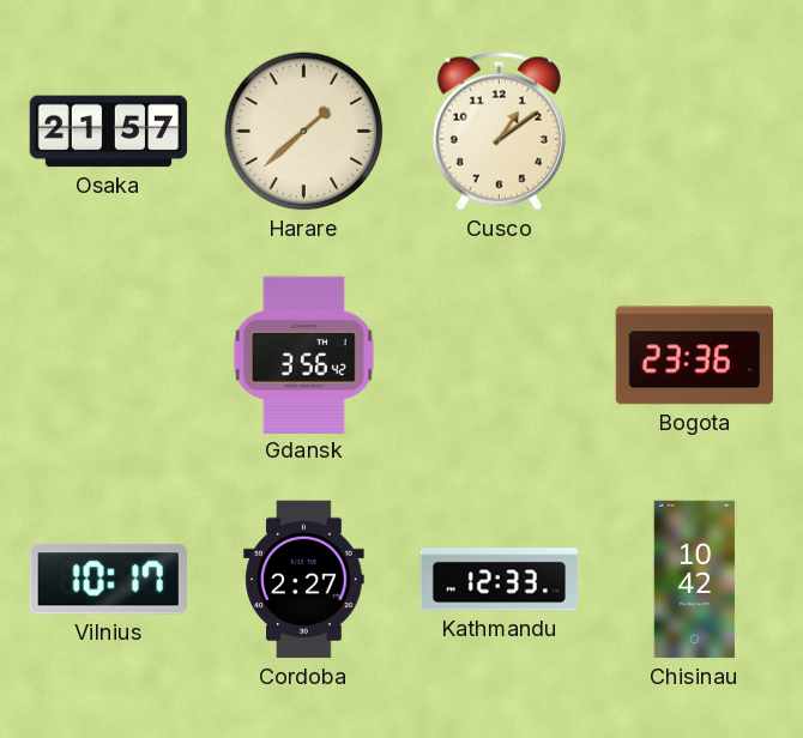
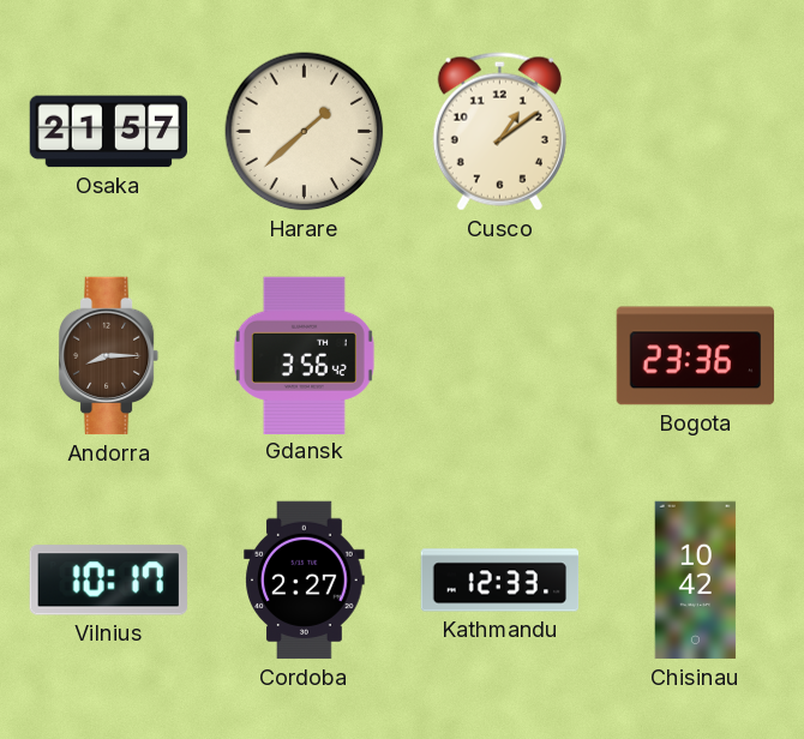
Andorra: none -> 8:15 (109, 356)
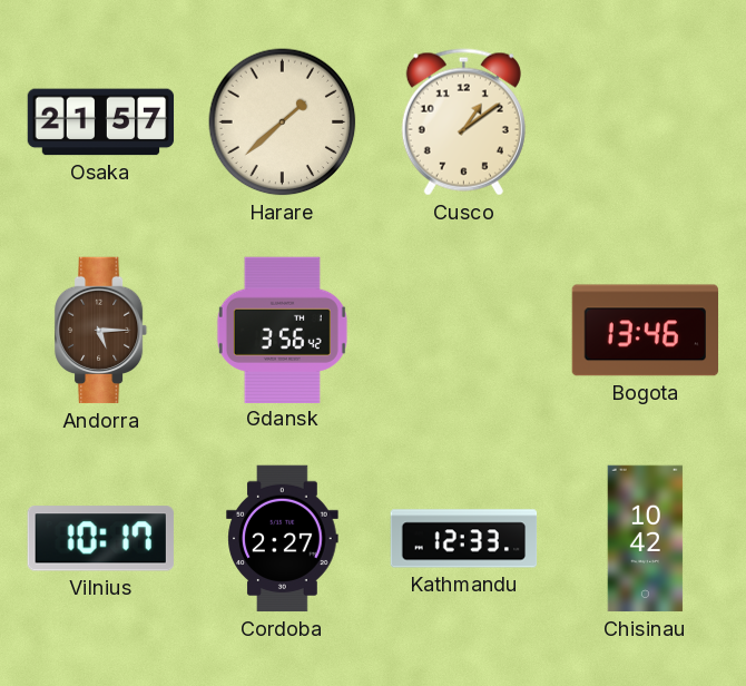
Andorra: 8:15 -> 5:15 (101, 331)
Bogota: 23:36 -> 13:46 (646, 331)
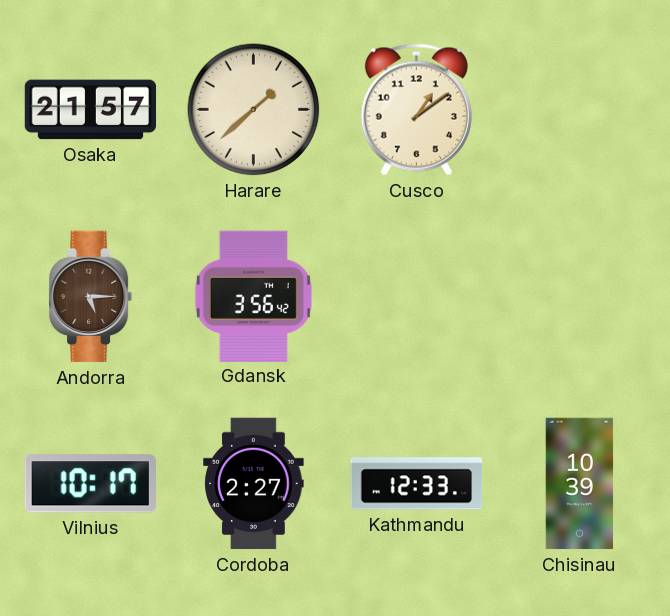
Bogota: 13:46 -> none (646, 331)
Chisinau: 10:42 -> 10:39 (580, 484)
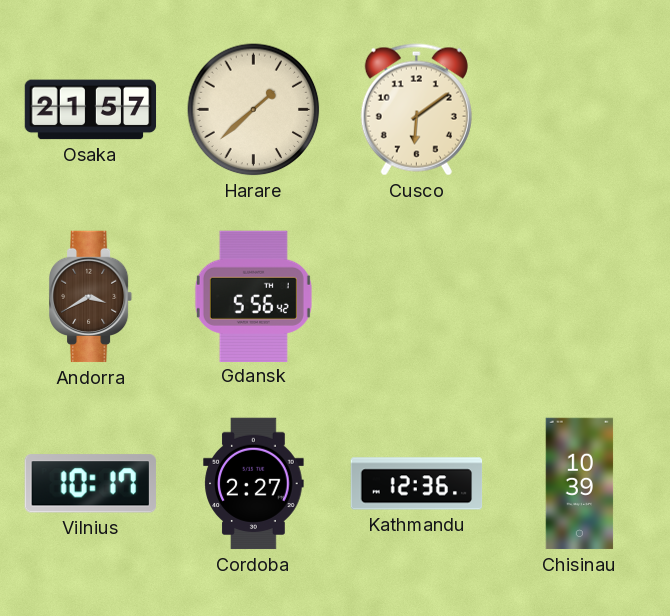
Cusco: 1:09 -> 6:09 (416, 110)
Andorra: 5:15 -> 3:40 (91, 297)
Gdansk: 3:56 -> 5:56 (253, 296)
Kathmandu: 12:33 -> 12:36 (417, 484)
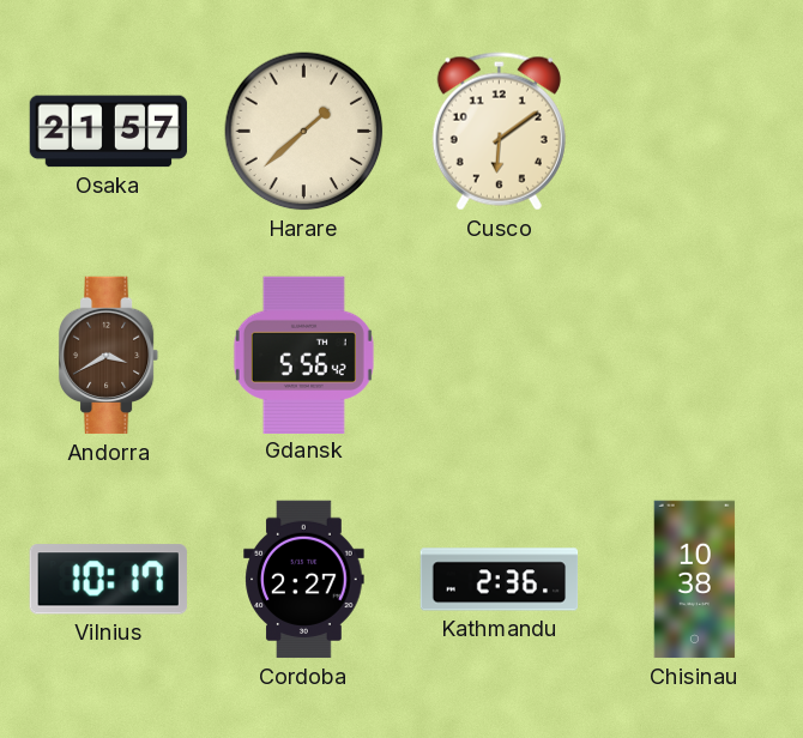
Kathmandu: 12:36 -> 2:36 (500, 580)
Chisinau: 10:39 -> 10:38 (695, 580)
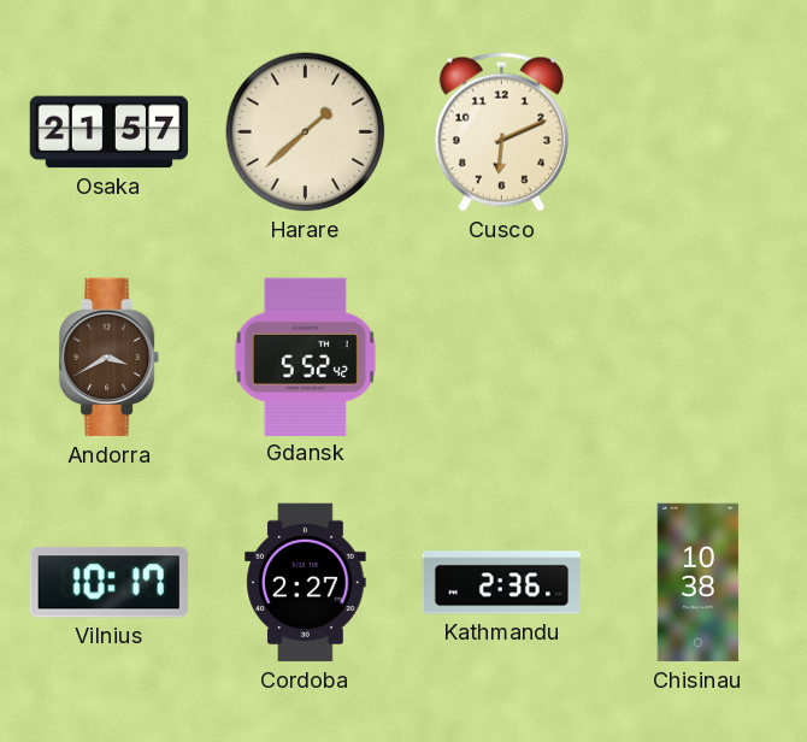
Cusco: 6:09 -> 6:11 (501, 132)
Gdansk: 5:56 -> 5:52 (305, 357)
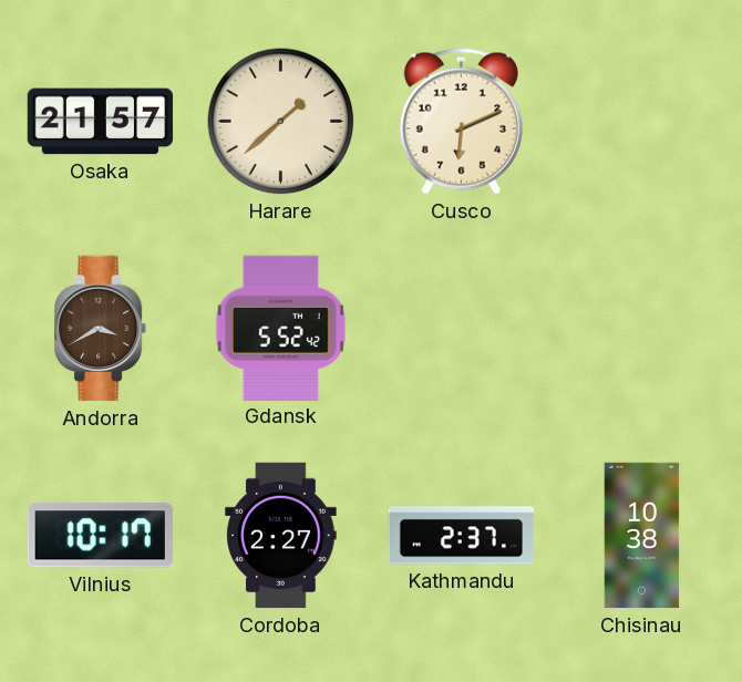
Kathmandu: 2:36 -> 2:37 (462, 536)
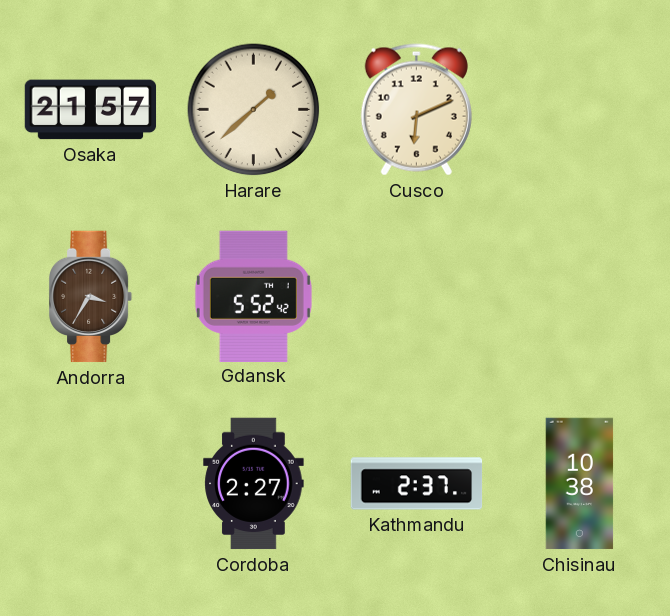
Andorra: 3:40 -> 3:35 (91, 297)
Vilnius: 10:17 -> none (100, 536)
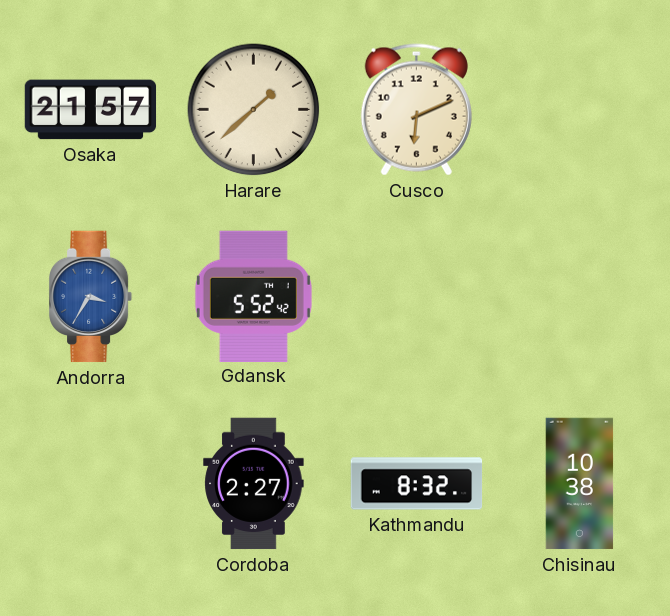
Andorra dial: brown -> blue (91, 297)
Kathmandu: 2:37 -> 8:32 (417, 484)
